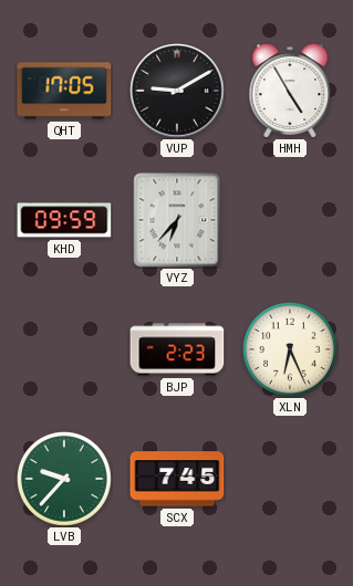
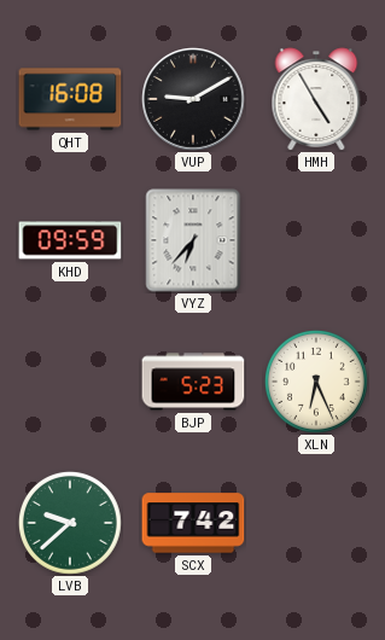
QHT: 17:05 -> 16:08 (70, 99)
BJP: 2:23 -> 5:23 (193, 382)
LVB: 9:37 -> 9:38 (70, 523)
SCX: 7:45 -> 7:42 (193, 523)
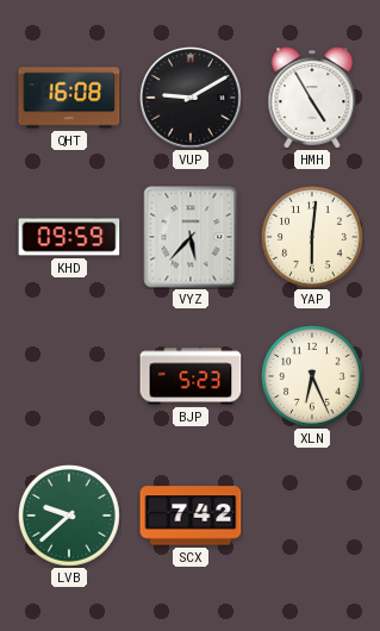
VYZ: 6:37 -> 5:37 (191, 237)
YAP: none -> 6:01 (312, 237)
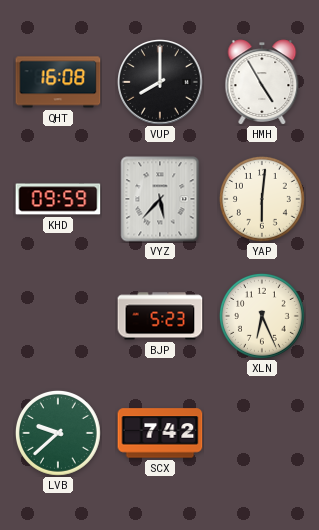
VUP: 9:10 -> 8:00 (160, 82)
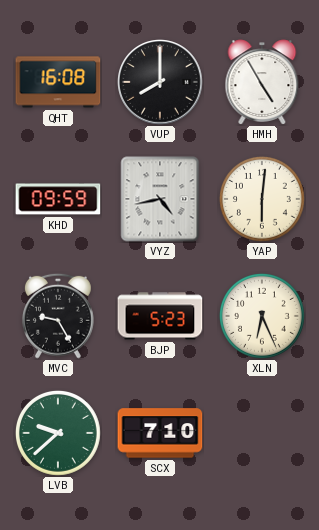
VYZ: 5:37 -> 4:43 (160, 199)
MVC: none -> 9:25 (58, 316)
SCX: 7:42 -> 7:10 (160, 433)
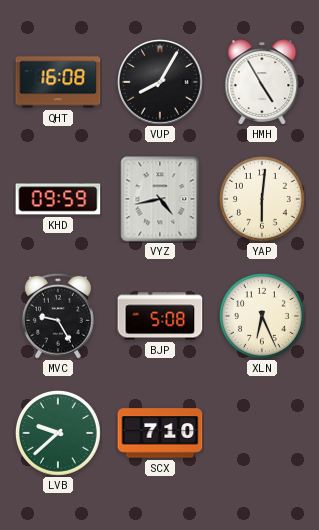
VUP: 8:00 -> 8:05 (160, 82)
BJP: 5:23 -> 5:08 (160, 316)
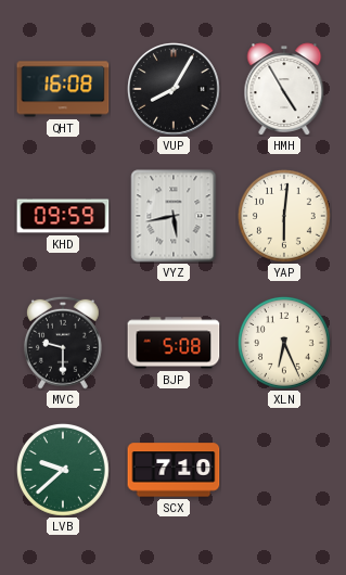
VYZ: 4:43 -> 5:43 (174, 216)
MVC: 9:25 -> 9:30 (63, 343)
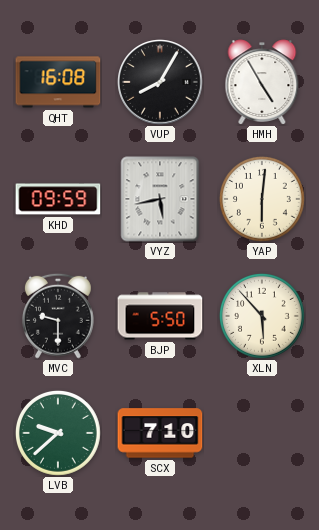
BJP: 5:08 -> 5:50 (160, 316)
XLN: 6:26 -> 5:53 (262, 316)
